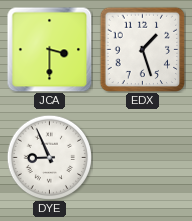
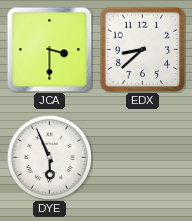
EDX: 1:27 -> 8:38 (142, 49)
DYE: 8:56 -> 5:56 (49, 157)
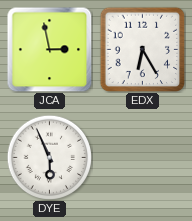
JCA: 3:30 -> 2:58 (49, 49)
EDX: 8:38 -> 6:25 (142, 49)
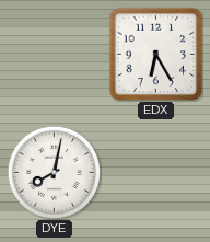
JCA: 2:58 -> none (49, 49)
DYE: 5:56 -> 8:02 (54, 172)
